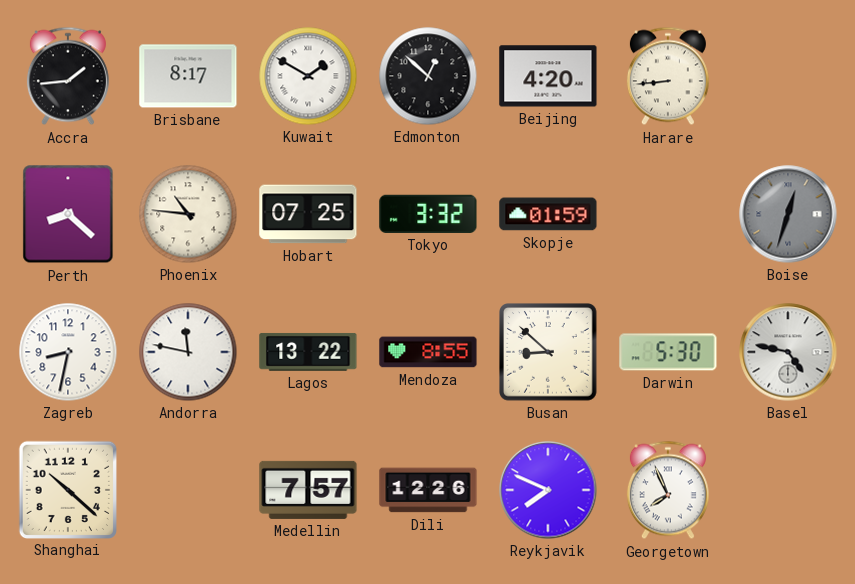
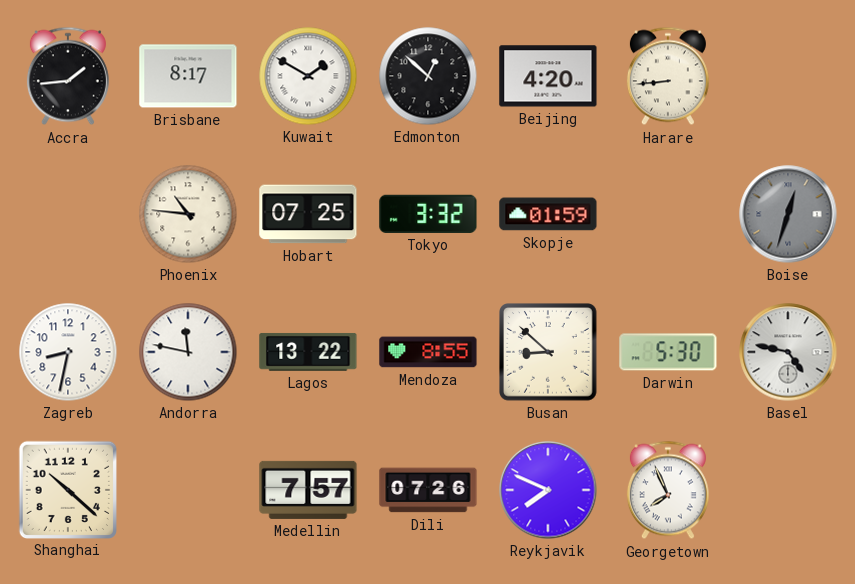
Perth: 8:22 -> none (68, 214)
Dili: 12:26 -> 07:26 (428, 490)
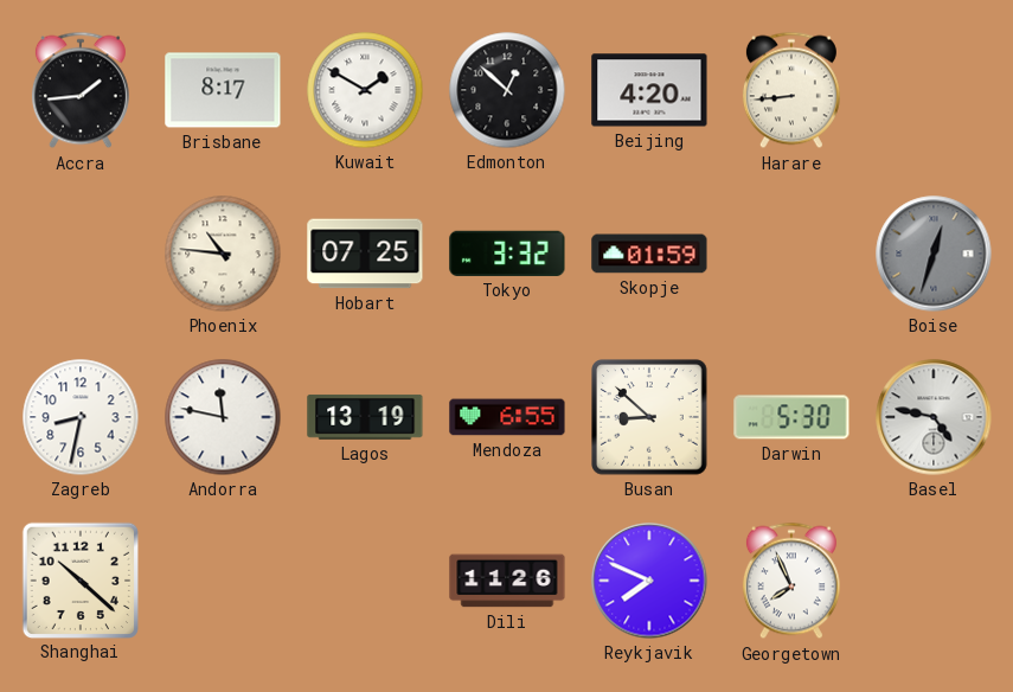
Lagos: 13:22 -> 13:19 (365, 417)
Mendoza: 8:55 -> 6:55 (507, 417)
Medellin: 7:57 -> none (308, 490)
Dili: 07:26 -> 11:26 (507, 581)
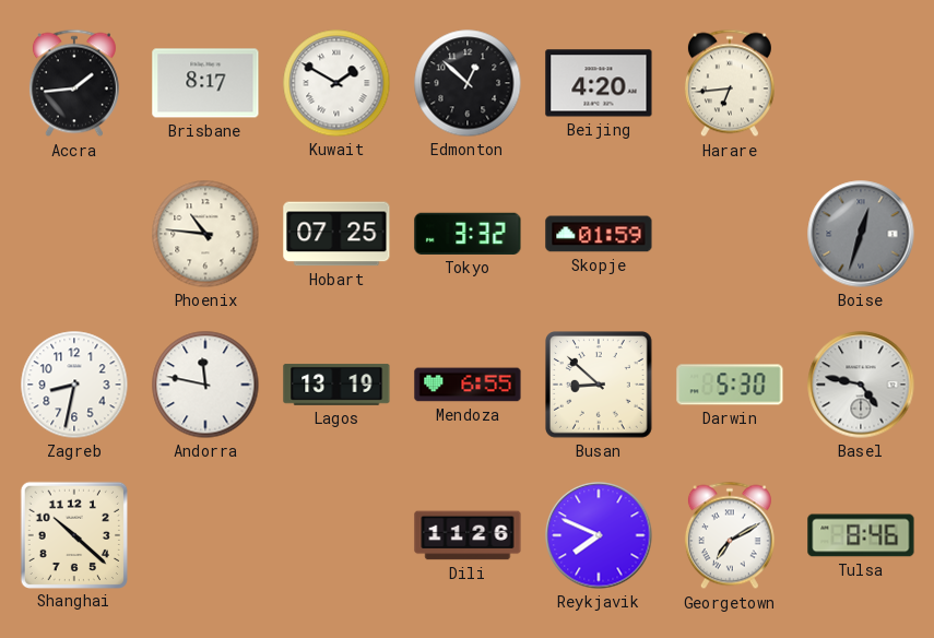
Harare: 8:44 -> 6:44 (730, 83)
Georgetown: 7:56 -> 7:10 (730, 535)
Tulsa: none -> 8:46 (861, 535)
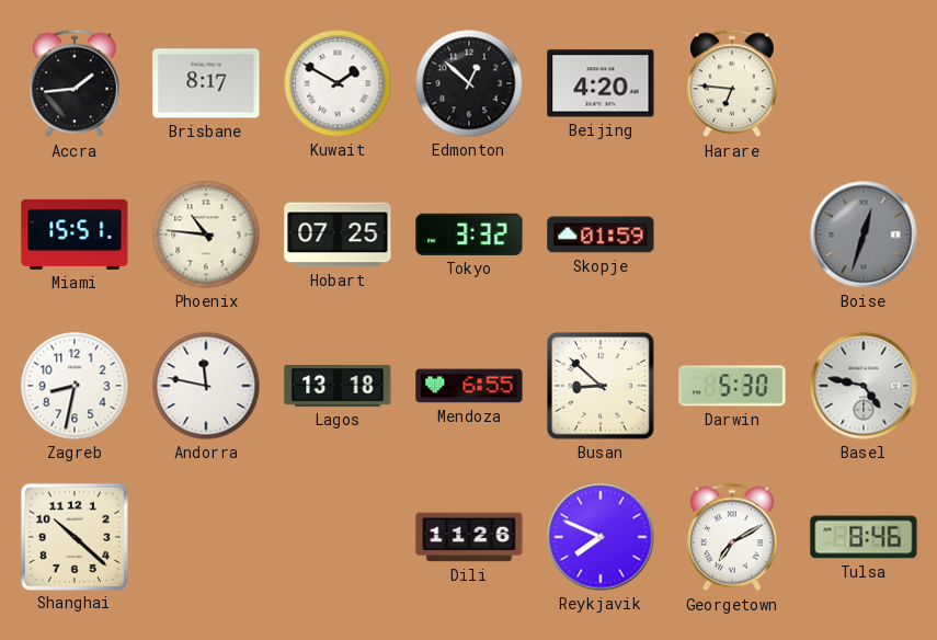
Harare: 6:44 -> 6:46 (732, 83)
Miami: none -> 15:51 (75, 235)
Lagos: 13:19 -> 13:18 (338, 386)
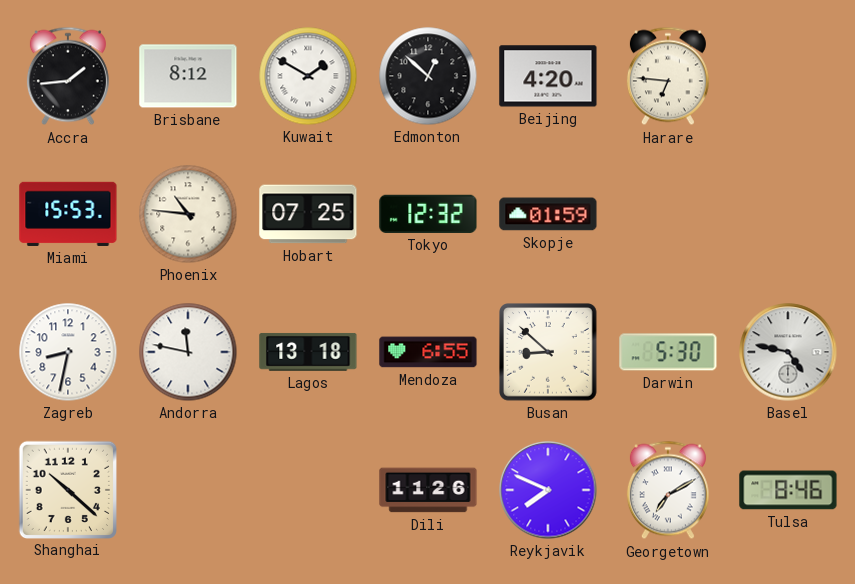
Brisbane: 8:17 -> 8:12 (188, 76)
Miami: 15:51 -> 15:53 (68, 214)
Tokyo: 3:32 -> 12:32 (428, 214)
Boise: 12:33 -> none (864, 235)
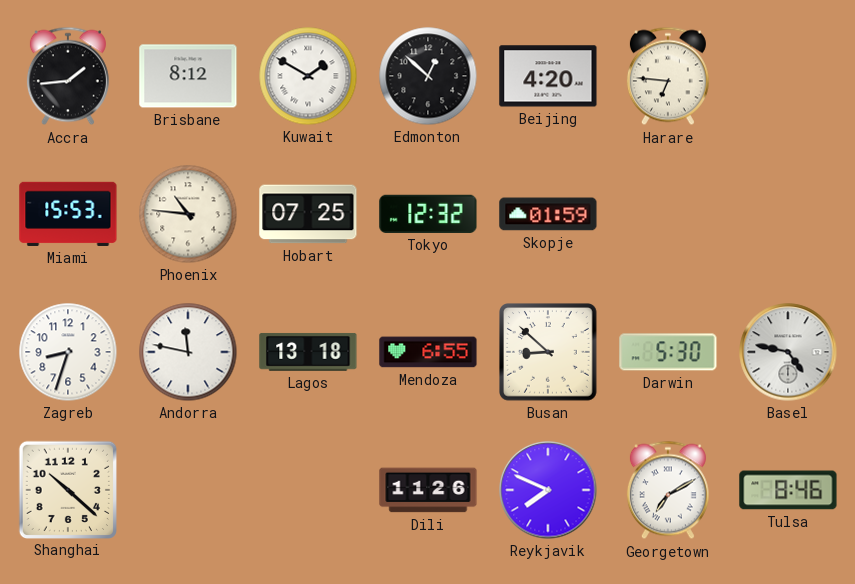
Zagreb: 8:32 -> 8:33 (68, 352)
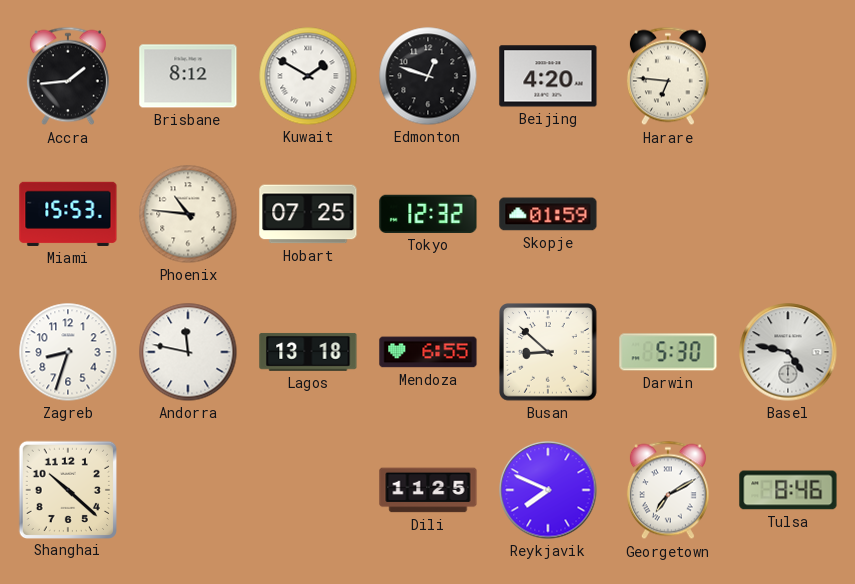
Edmonton: 12:52 -> 12:48 (428, 76)
Dili: 11:26 -> 11:25 (428, 490)
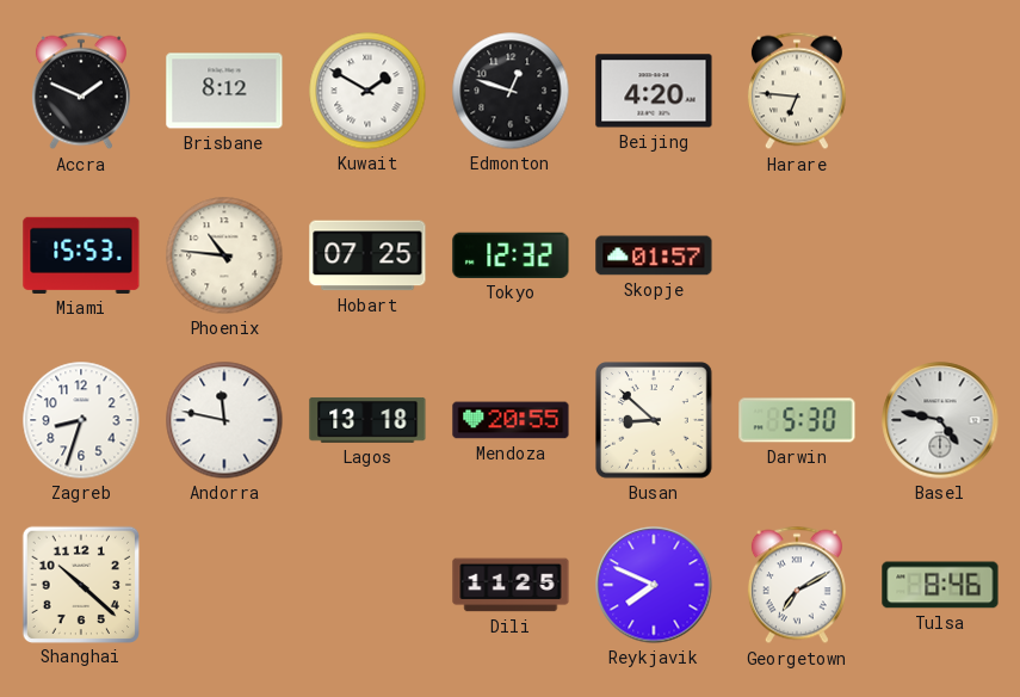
Accra: 1:44 -> 1:49 (81, 91)
Skopje: 01:59 -> 01:57 (654, 255)
Mendoza: 6:55 -> 20:55 (511, 420)
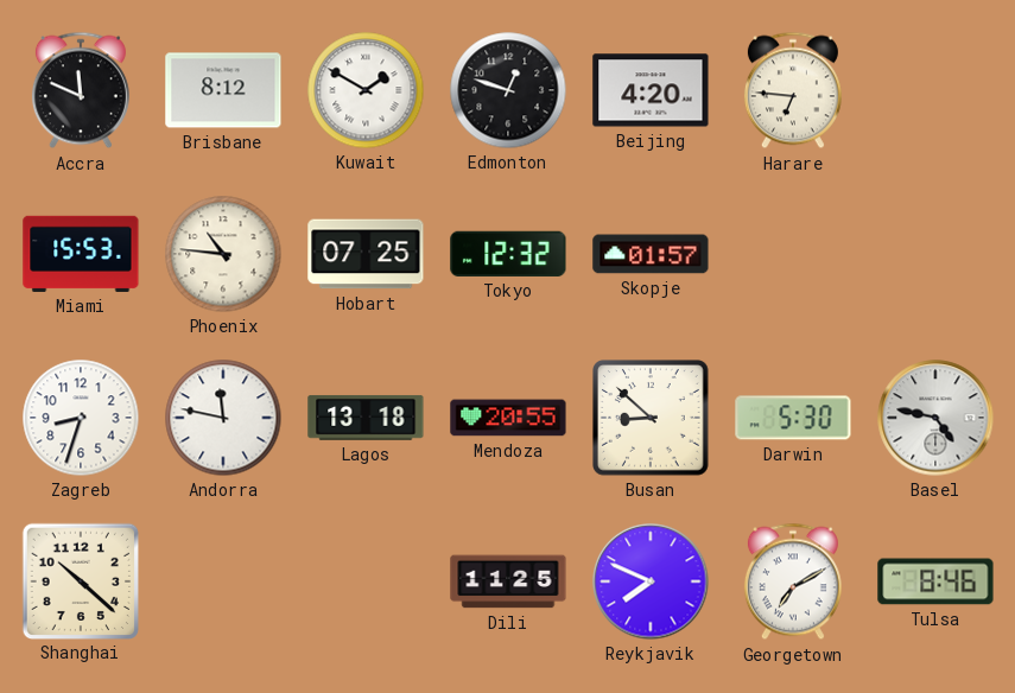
Accra: 1:49 -> 11:49 (81, 90)
